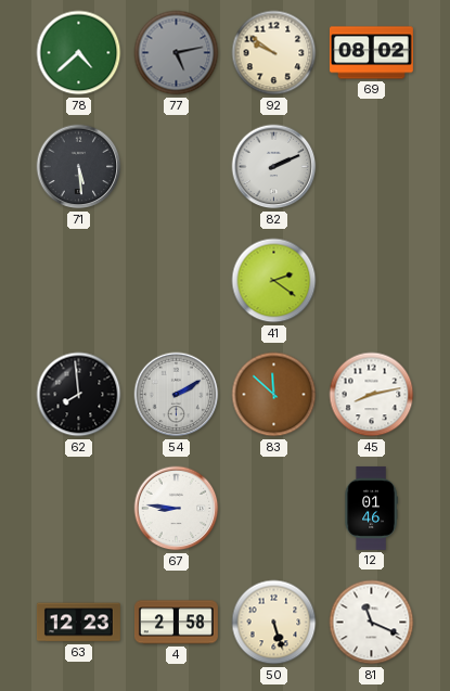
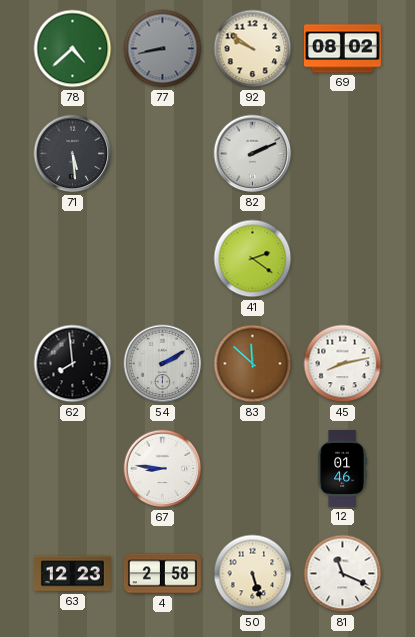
77: 5:13 -> 8:43 (163, 49)
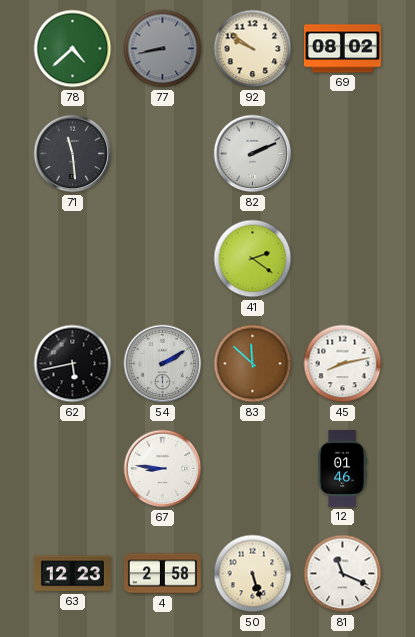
71: 5:29 -> 11:29 (73, 154)
62: 7:59 -> 5:43 (73, 364)
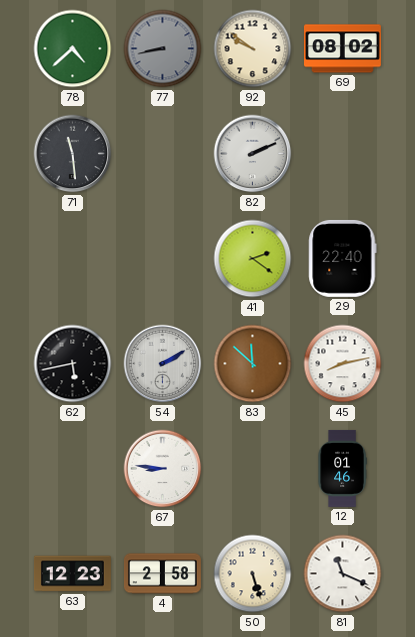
29: none -> 22:40 (343, 258)
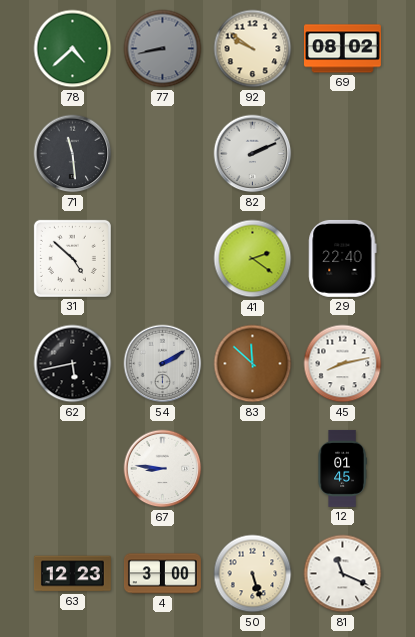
31: none -> 4:52 (72, 258)
12: 01:46 -> 01:45 (342, 468)
4: 2:58 -> 3:00 (162, 574)
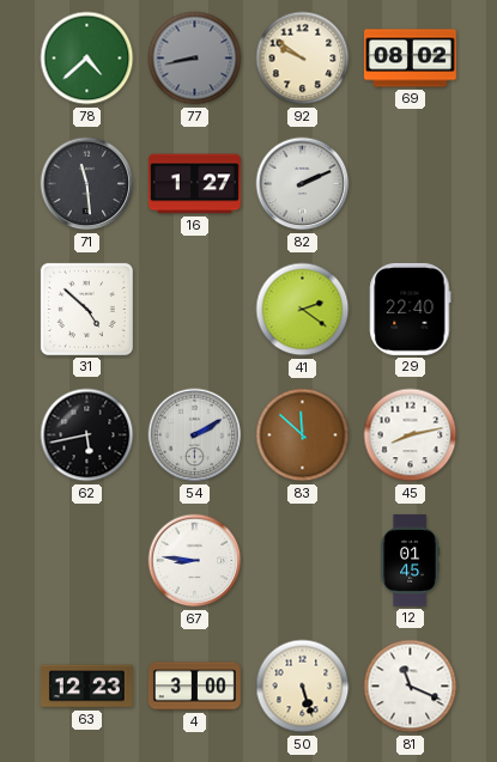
16: none -> 1:27 (194, 184)
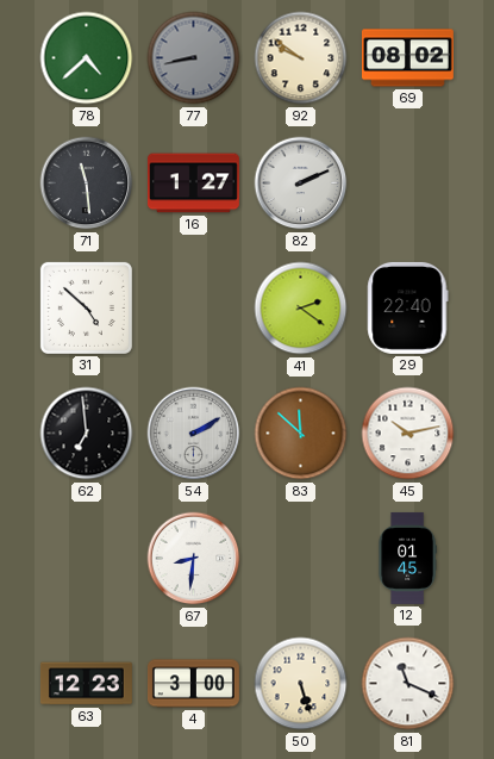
62: 5:43 -> 6:59 (87, 434)
45: 8:13 -> 10:13 (408, 434)
67: 8:46 -> 8:31 (194, 559)
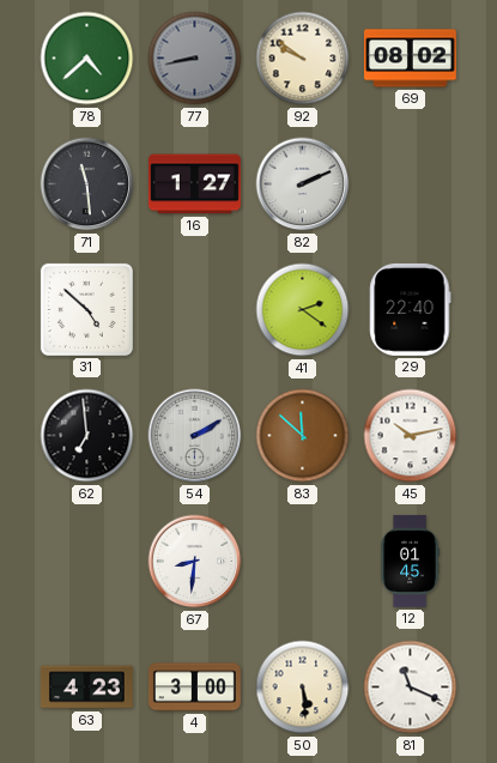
63: 12:23 -> 4:23 (86, 688)
50: 5:27 -> 5:29 (303, 688)
